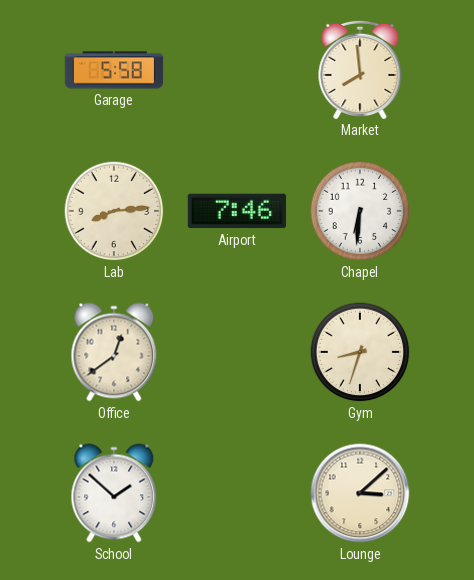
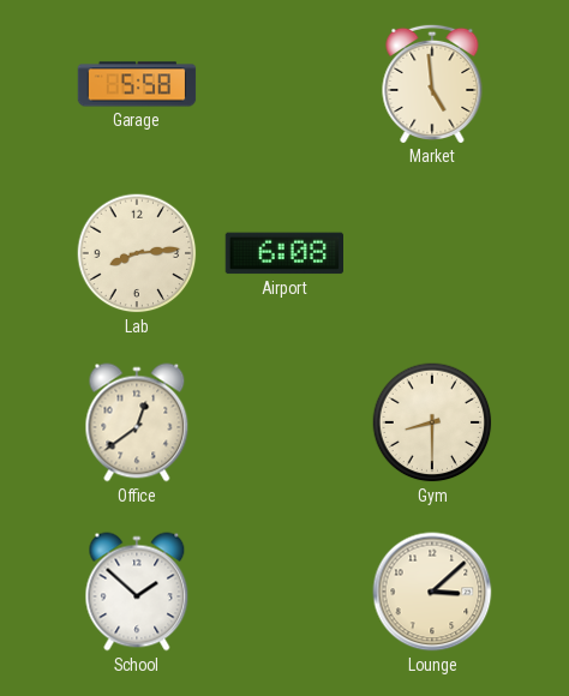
Market: 7:59 -> 4:59 (432, 83)
Airport: 7:46 -> 6:08 (283, 253)
Chapel: 6:31 -> none (360, 211)
Gym: 8:33 -> 8:30 (432, 422)
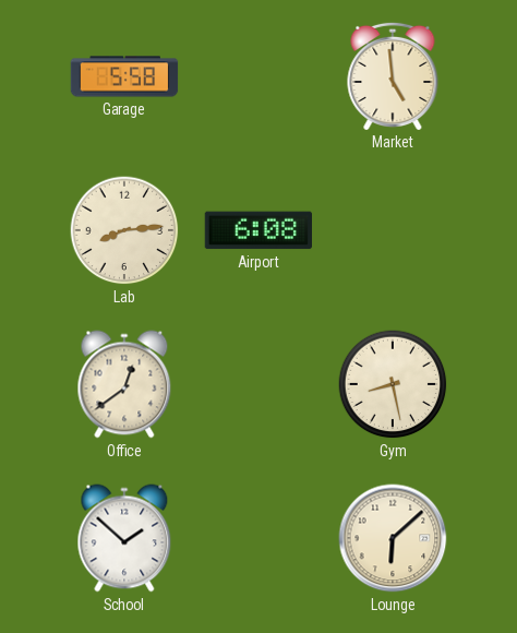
Gym: 8:30 -> 8:28 (393, 384)
Lounge: 3:08 -> 6:08 (393, 538)
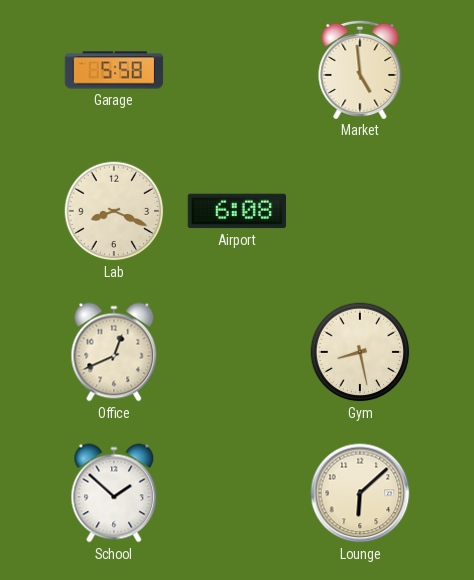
Lab: 8:14 -> 8:19 (114, 211)
Office: 12:39 -> 12:41 (114, 352)
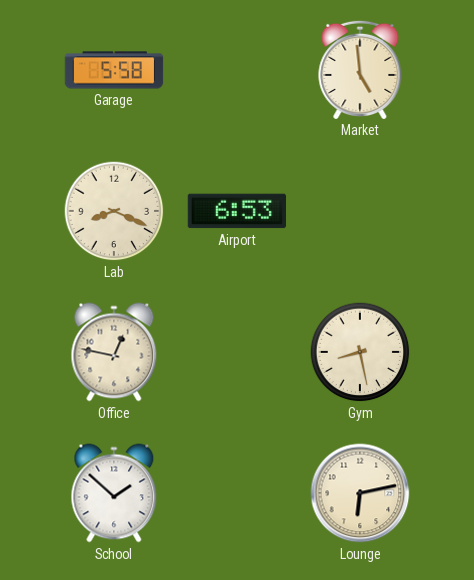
Airport: 6:08 -> 6:53 (236, 211)
Office: 12:41 -> 12:47 (114, 352)
Lounge: 6:08 -> 6:13 (360, 493)
